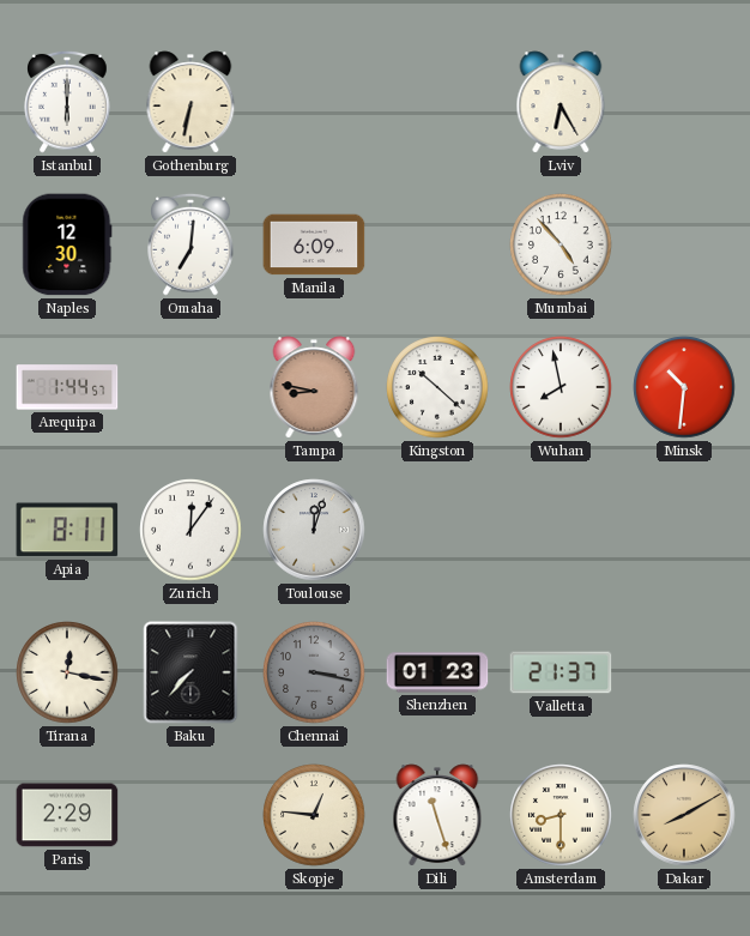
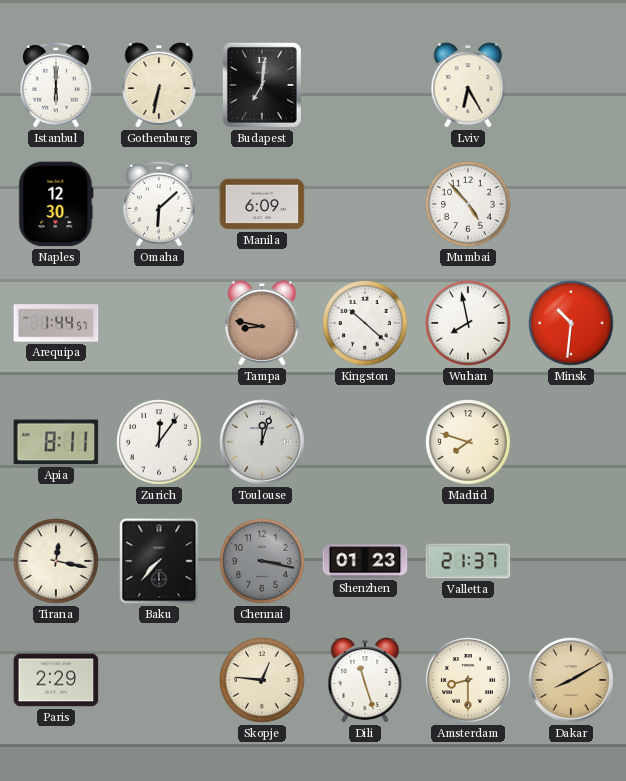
Budapest: none -> 7:01 (262, 85)
Omaha: 7:01 -> 6:08 (159, 204)
Madrid: none -> 7:48 (468, 442)
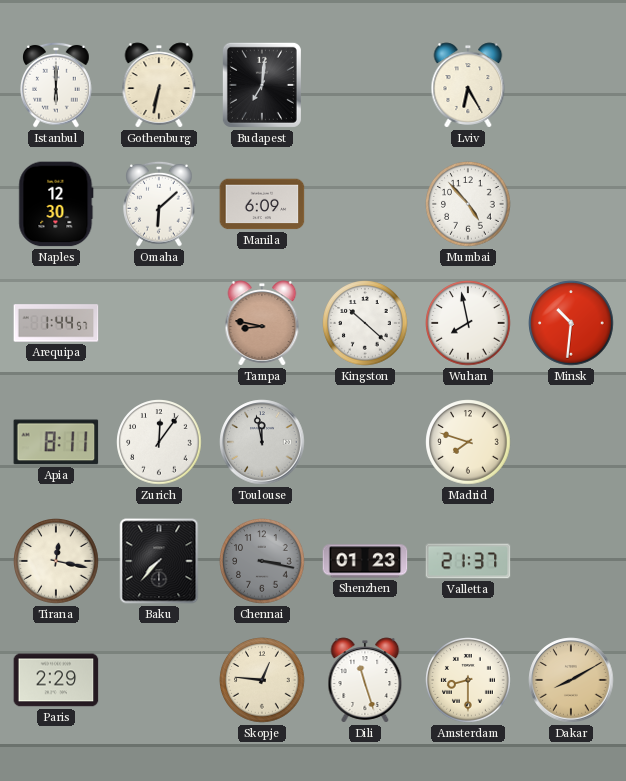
Toulouse: 12:03 -> 11:58 (262, 442)
